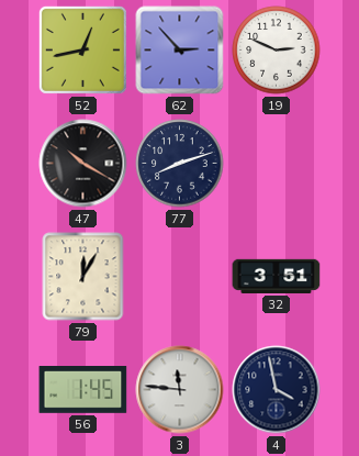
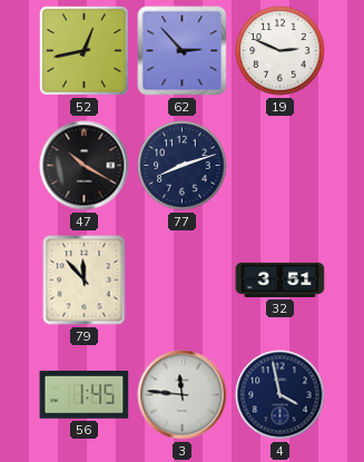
79: 12:05 -> 11:53 (85, 281)
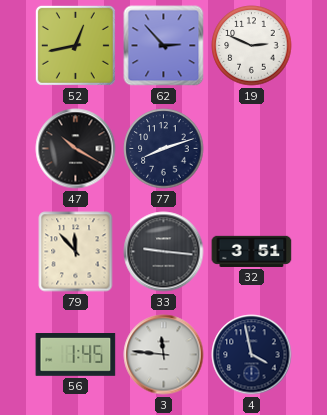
33: none -> 9:16 (164, 252)
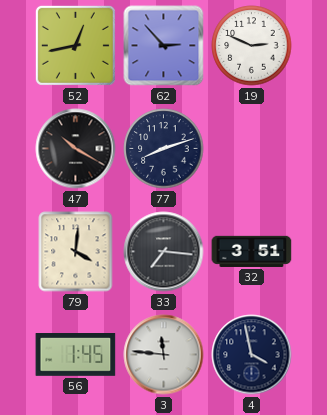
79: 11:53 -> 4:01 (76, 252)
33: 9:16 -> 7:16 (164, 252)
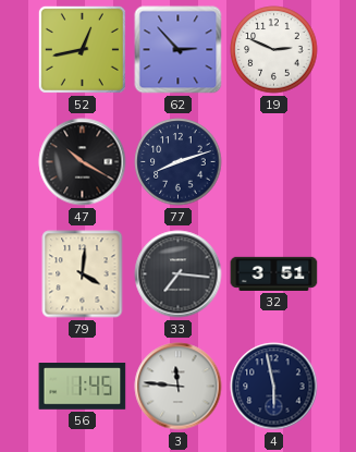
4: 3:58 -> 5:58 (274, 387)
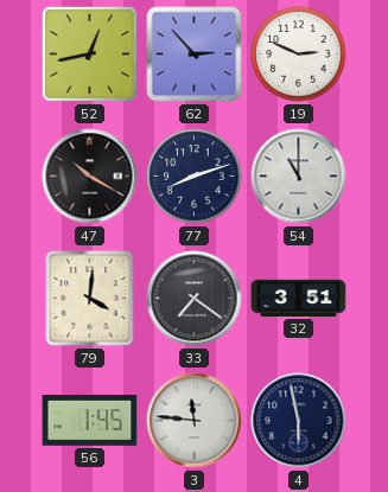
54: none -> 11:00 (299, 177)
33: 7:16 -> 7:21 (195, 299)
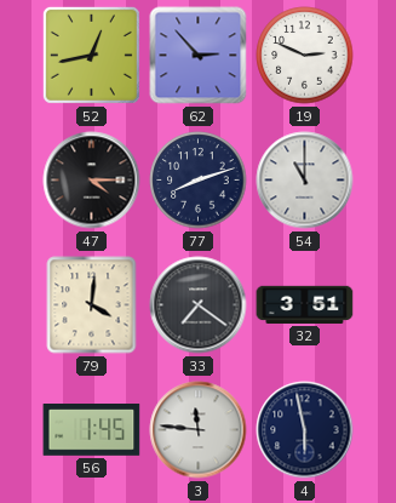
47: 10:20 -> 4:15 (92, 181)
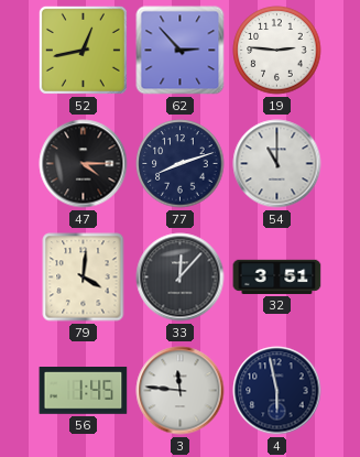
19: 2:49 -> 2:46 (277, 51)
33: 7:21 -> 12:07 (181, 278)
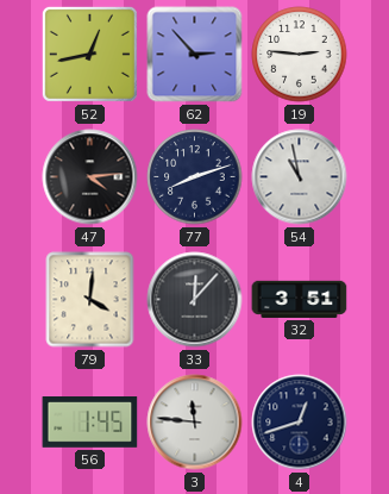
47: 4:15 -> 4:14 (90, 177)
54: 11:00 -> 10:58 (300, 177)
4: 5:58 -> 12:42 (300, 423)
